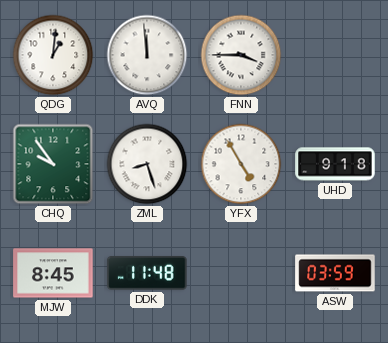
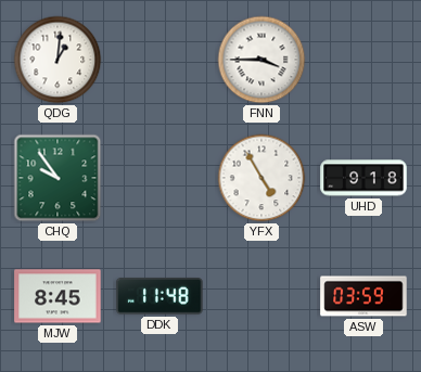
AVQ: 11:59 -> none (147, 55)
ZML: 8:27 -> none (147, 164)
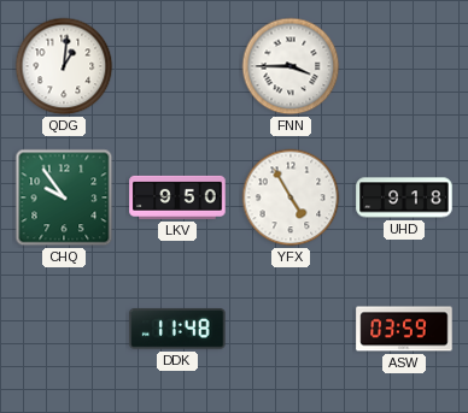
LKV: none -> 9:50 (177, 197)
MJW: 8:45 -> none (58, 296)
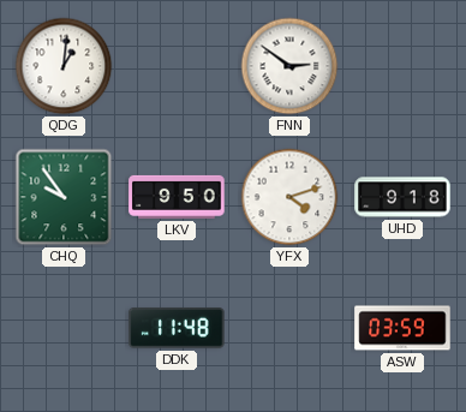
FNN: 3:45 -> 2:51 (289, 66)
YFX: 4:55 -> 4:12 (289, 197)
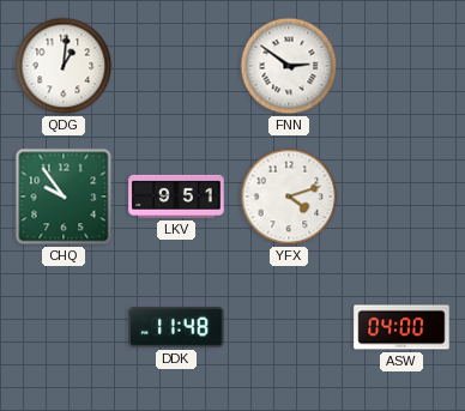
LKV: 9:50 -> 9:51 (176, 197)
UHD: 9:18 -> none (402, 197)
ASW: 03:59 -> 04:00 (401, 327)
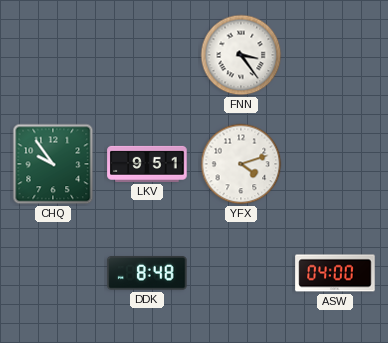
QDG: 1:01 -> none (64, 66)
FNN: 2:51 -> 3:24 (241, 55)
DDK: 11:48 -> 8:48 (147, 274)
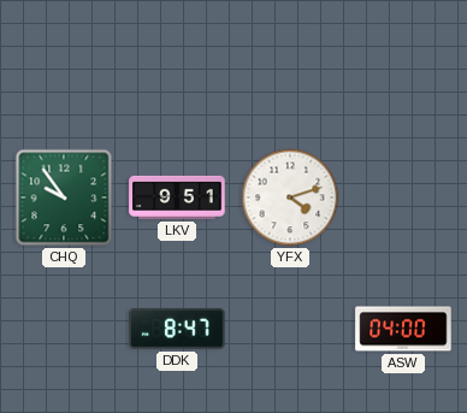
FNN: 3:24 -> none (241, 55)
DDK: 8:48 -> 8:47 (177, 330)
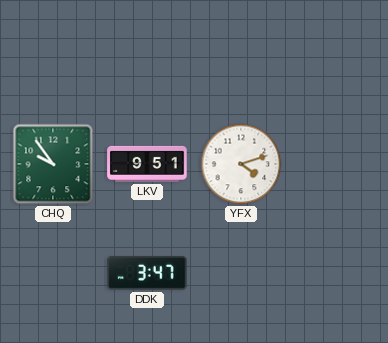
DDK: 8:47 -> 3:47 (147, 274)
ASW: 04:00 -> none (403, 329)
